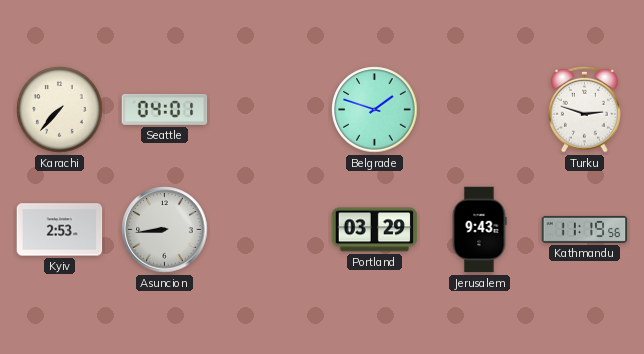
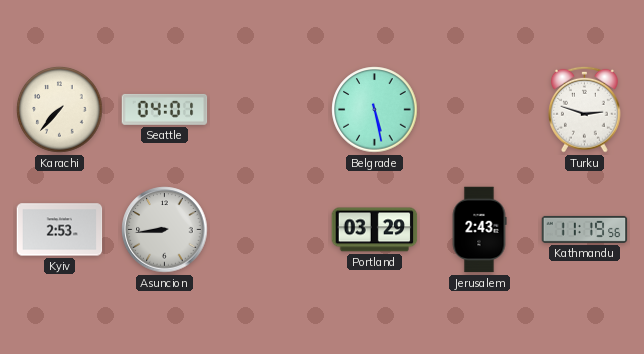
Belgrade: 1:48 -> 5:28 (375, 110)
Jerusalem: 9:43 -> 2:43 (479, 230)
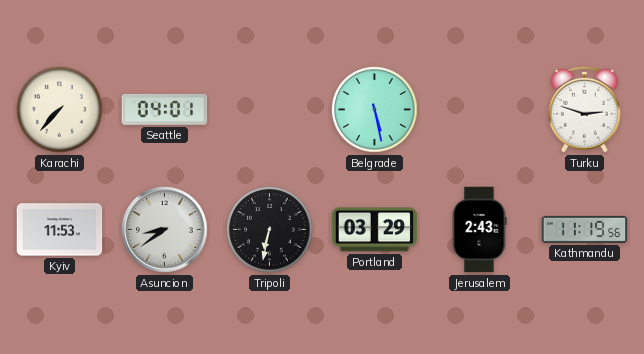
Kyiv: 2:53 -> 11:53 (60, 230)
Asuncion: 8:44 -> 8:39 (165, 230)
Tripoli: none -> 6:32 (270, 230)
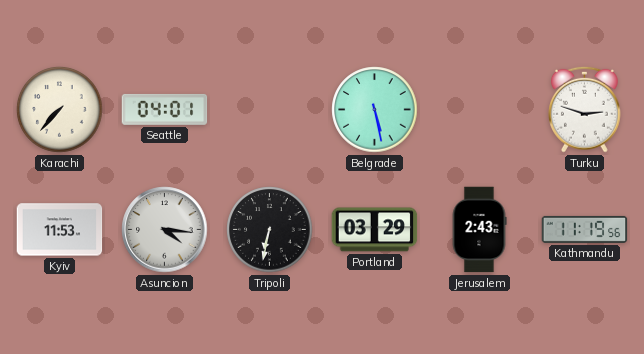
Asuncion: 8:39 -> 4:16 (165, 230)
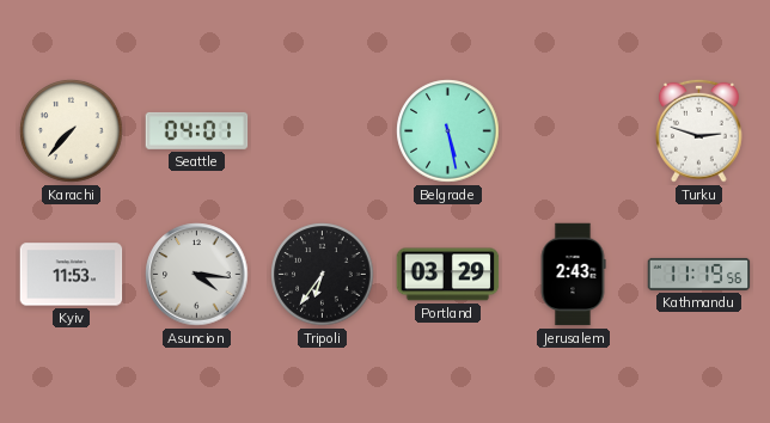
Tripoli: 6:32 -> 6:36 (323, 275)
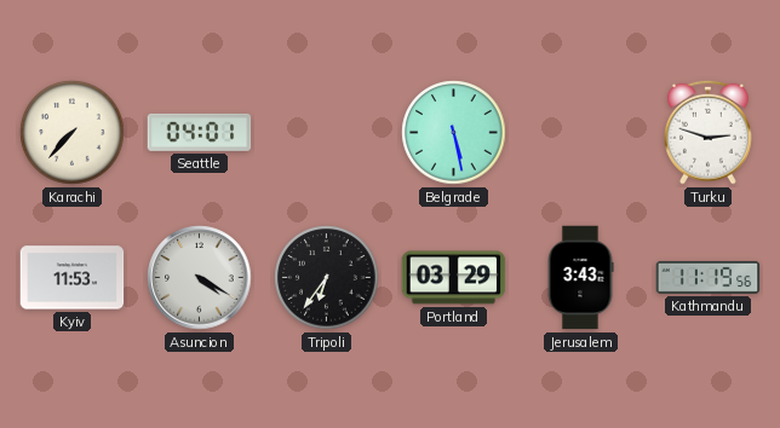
Asuncion: 4:16 -> 4:20 (200, 278)
Jerusalem: 2:43 -> 3:43 (580, 278)
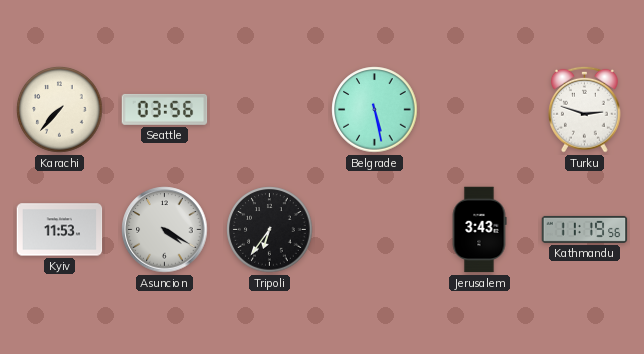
Seattle: 04:01 -> 03:56 (165, 109)
Portland: 03:29 -> none (454, 278)
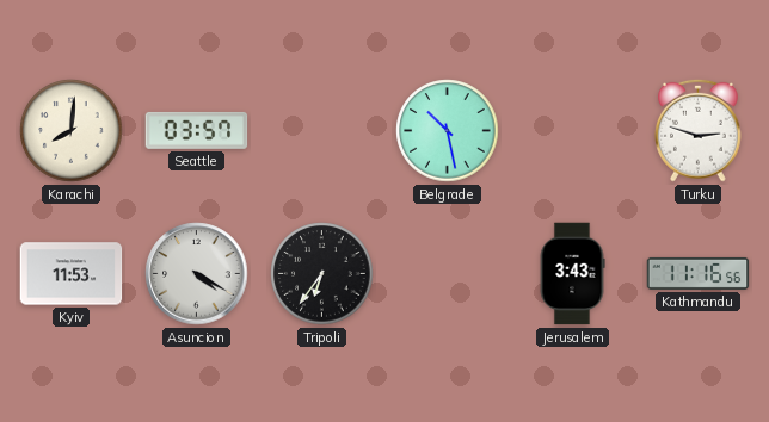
Karachi: 7:37 -> 8:01 (72, 131)
Seattle: 03:56 -> 03:57 (197, 130)
Belgrade: 5:28 -> 10:28 (448, 131)
Kathmandu: 11:19 -> 11:16 (699, 273)
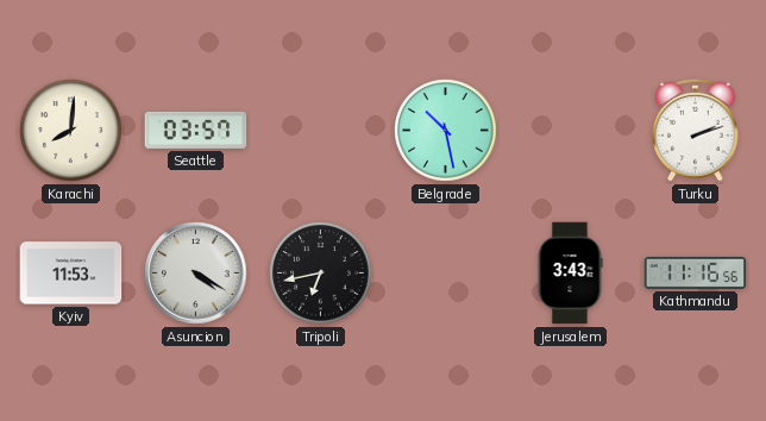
Turku: 2:48 -> 2:12 (696, 130)
Tripoli: 6:36 -> 6:43 (321, 274)
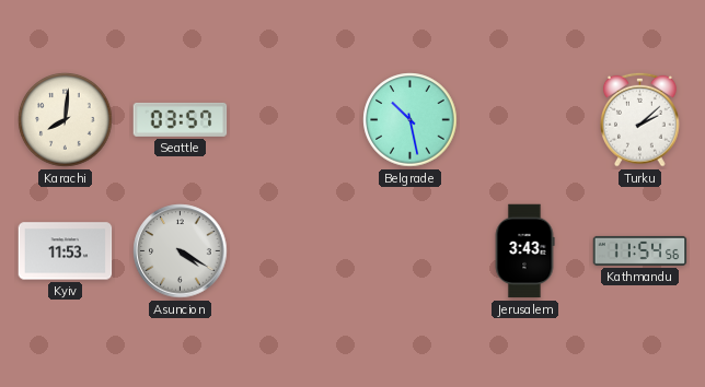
Turku: 2:12 -> 2:08 (640, 119)
Tripoli: 6:43 -> none (321, 274)
Kathmandu: 11:16 -> 11:54 (640, 250)
